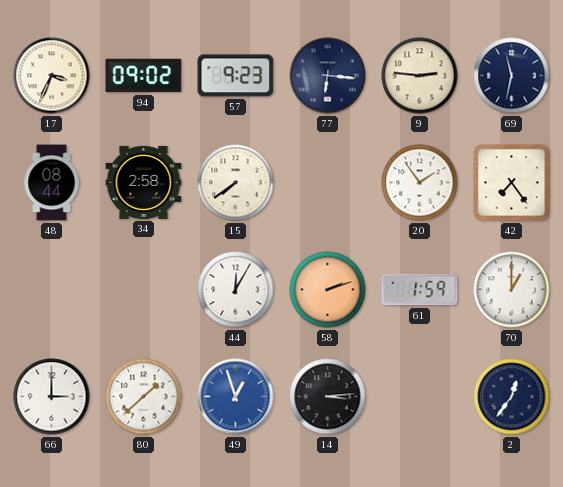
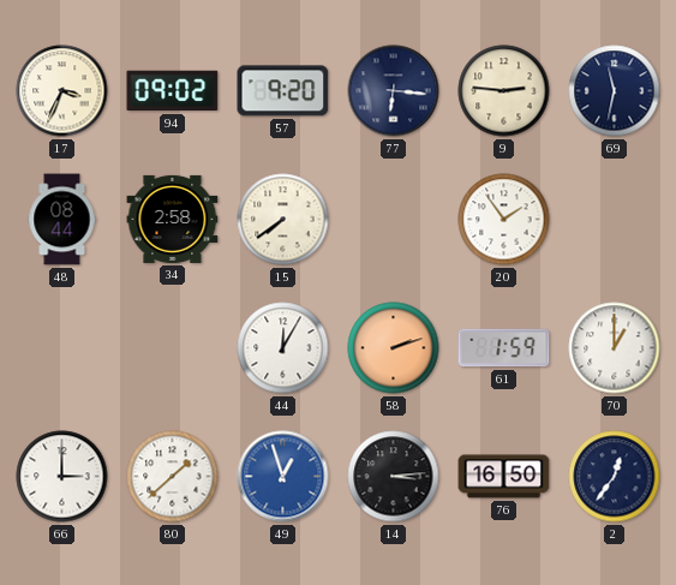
57: 9:23 -> 9:20 (283, 91)
42: 7:24 -> none (512, 183)
76: none -> 16:50 (504, 477)
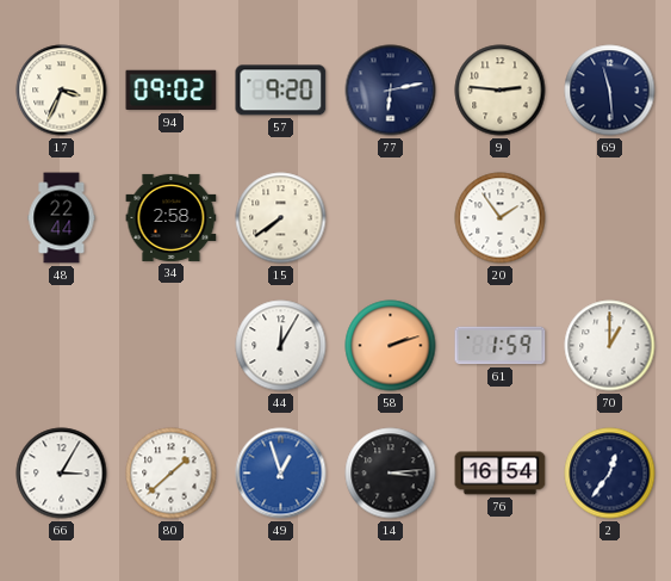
77: 6:16 -> 6:13 (391, 91)
69: 11:32 -> 11:29 (610, 91)
48: 08:44 -> 22:44 (62, 218)
66: 3:00 -> 3:05 (62, 474)
76: 16:50 -> 16:54 (501, 474)
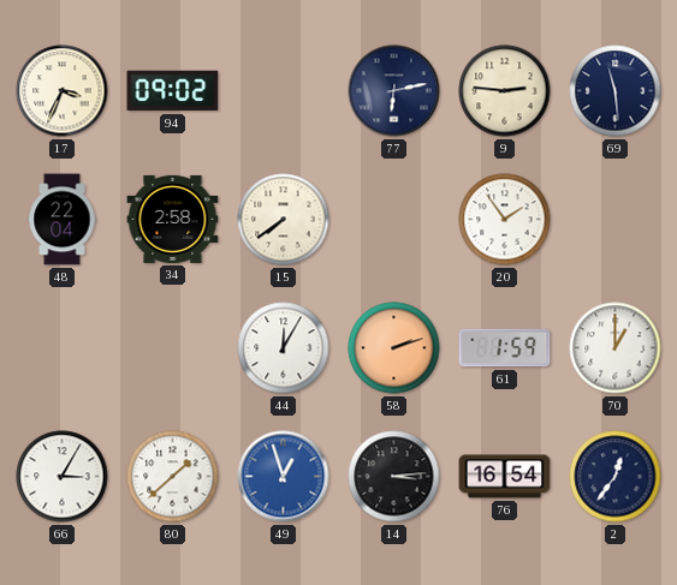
57: 9:20 -> none (281, 91)
48: 22:44 -> 22:04 (63, 220)
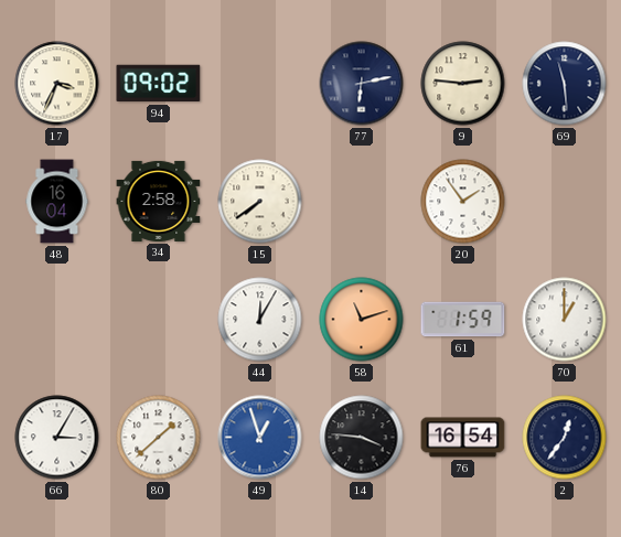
48: 22:04 -> 16:04 (57, 202)
58: 2:12 -> 11:12 (362, 320)
14: 3:14 -> 3:46 (362, 438)
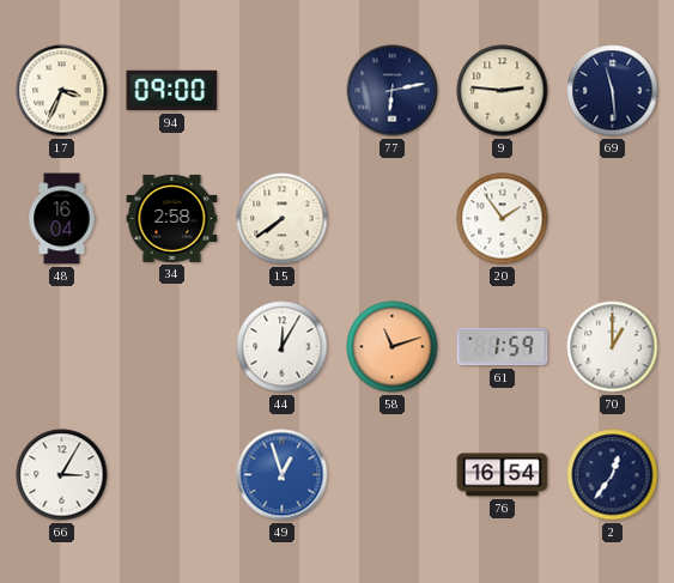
94: 09:02 -> 09:00 (172, 91)
80: 1:38 -> none (159, 438)
14: 3:46 -> none (362, 438)
